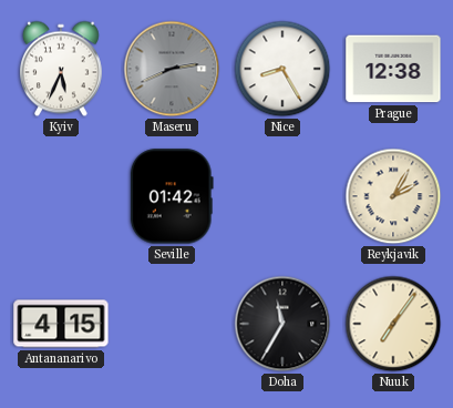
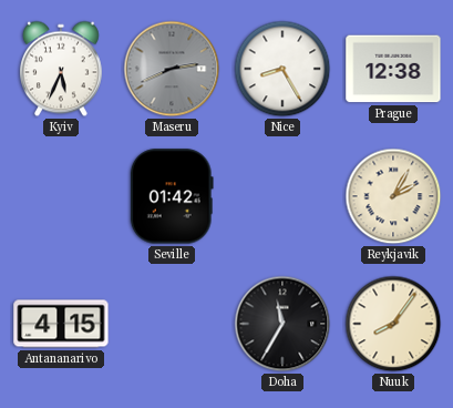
Nuuk: 7:06 -> 8:06 (393, 324)
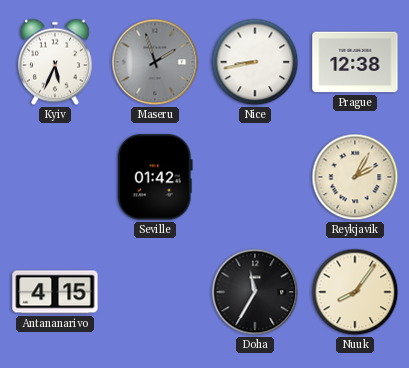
Maseru: 2:41 -> 1:57 (155, 62)
Nice: 8:25 -> 8:43 (255, 62)
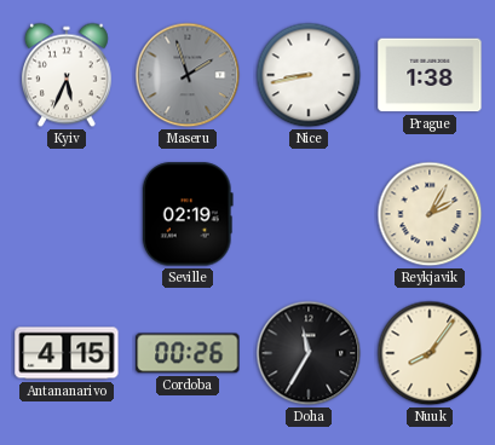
Prague: 12:38 -> 1:38 (430, 75)
Seville: 01:42 -> 02:19 (188, 214)
Cordoba: none -> 00:26 (188, 353)
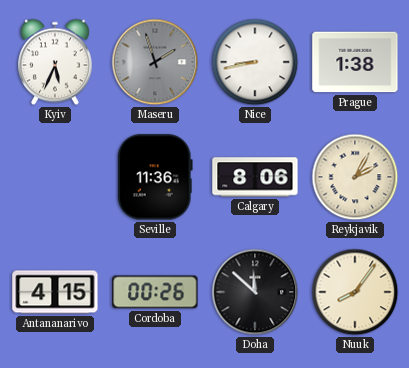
Seville: 02:19 -> 11:36 (155, 177)
Calgary: none -> 8:06 (255, 177)
Doha: 11:35 -> 11:52 (255, 292)
